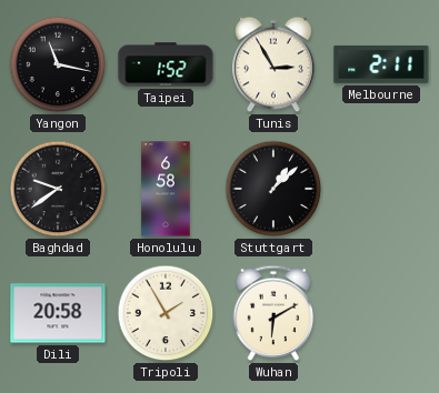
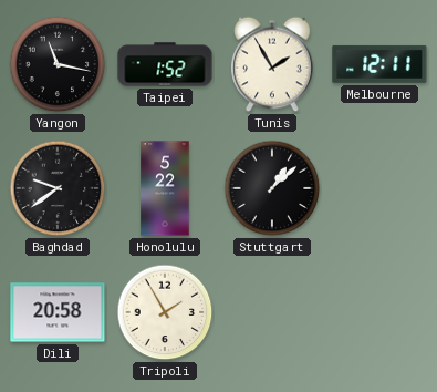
Tunis: 2:55 -> 1:55 (272, 64)
Melbourne: 2:11 -> 12:11 (379, 64)
Honolulu: 6:58 -> 5:22 (165, 188)
Wuhan: 6:10 -> none (273, 313)
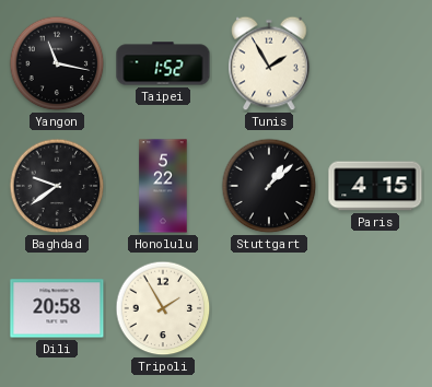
Melbourne: 12:11 -> none (379, 64)
Paris: none -> 4:15 (375, 186)
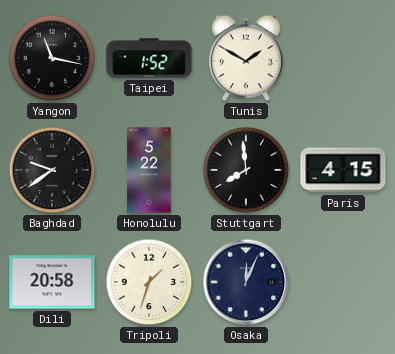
Tunis: 1:55 -> 1:50 (246, 58)
Stuttgart: 1:08 -> 7:59 (246, 170)
Tripoli: 1:55 -> 1:33 (149, 282)
Osaka: none -> 12:04 (246, 282)
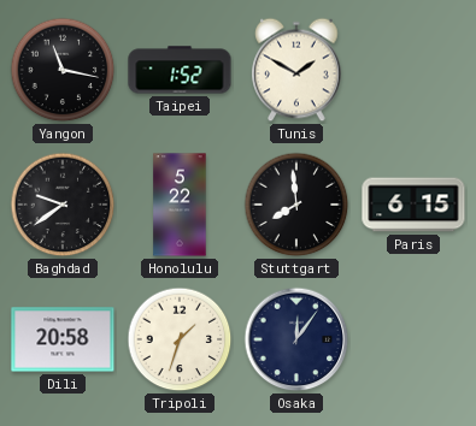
Paris: 4:15 -> 6:15 (413, 205)
Osaka: 12:04 -> 12:06 (296, 339)
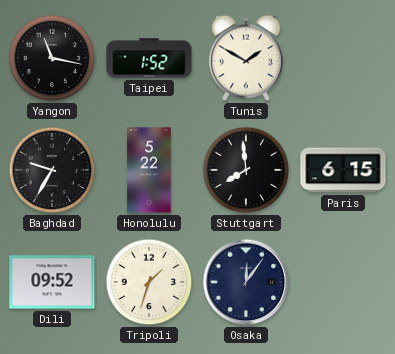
Baghdad: 9:39 -> 9:35 (52, 170)
Dili: 20:58 -> 09:52 (52, 282)
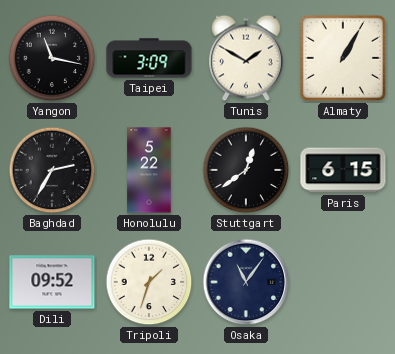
Taipei: 1:52 -> 3:09 (149, 58)
Almaty: none -> 1:05 (343, 58)
Baghdad: 9:35 -> 2:35 (52, 170)
Stuttgart: 7:59 -> 12:39 (246, 170)
Osaka: 12:06 -> 11:06 (246, 282)
